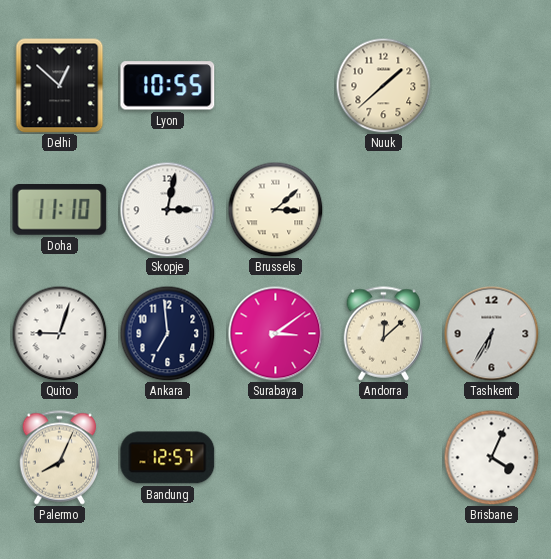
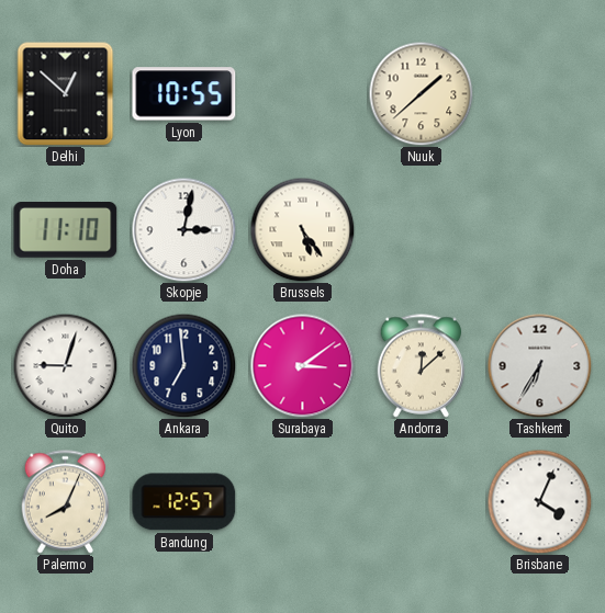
Brussels: 3:08 -> 5:24 (302, 229)
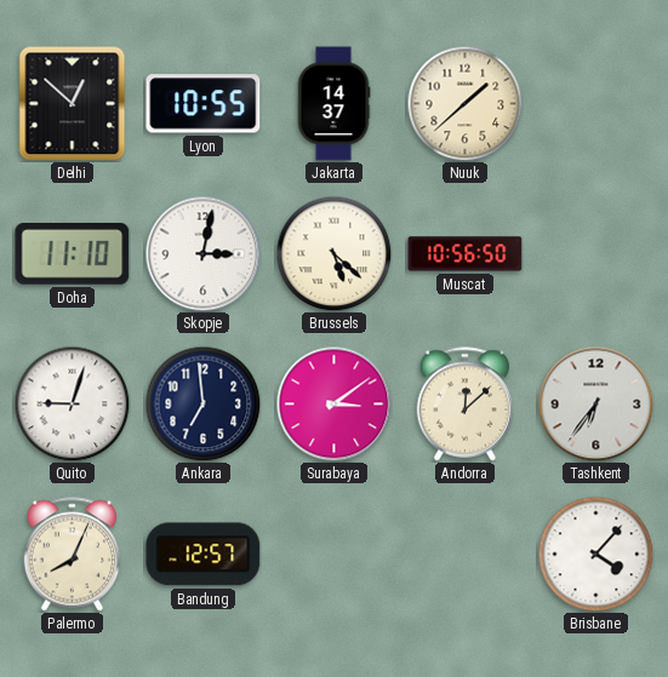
Jakarta: none -> 14:37 (333, 104)
Brussels: 5:24 -> 5:22 (333, 253)
Muscat: none -> 10:56 (466, 254)
Tashkent: 6:35 -> 6:36 (595, 403)
Brisbane: 4:04 -> 4:07 (595, 553)
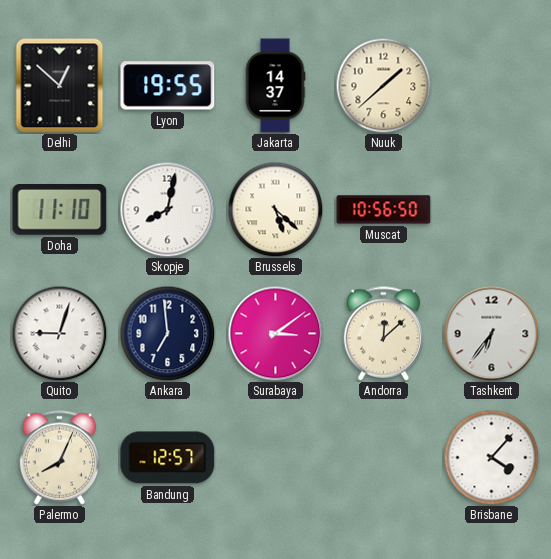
Lyon: 10:55 -> 19:55 (168, 86)
Skopje: 3:02 -> 8:02 (167, 209)
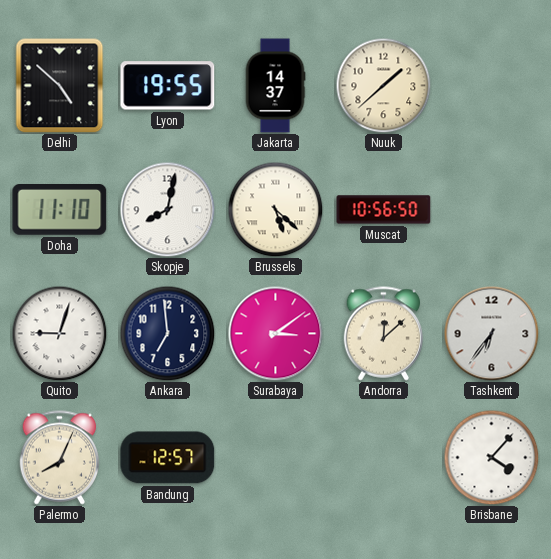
Delhi: 12:52 -> 4:52 (60, 85)
